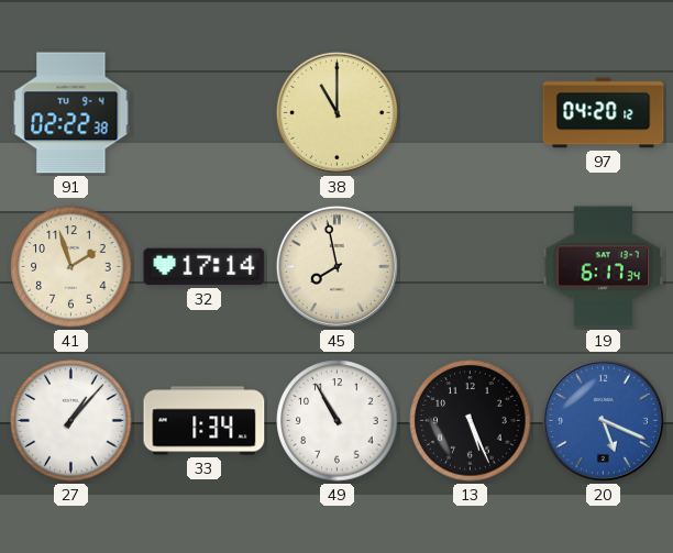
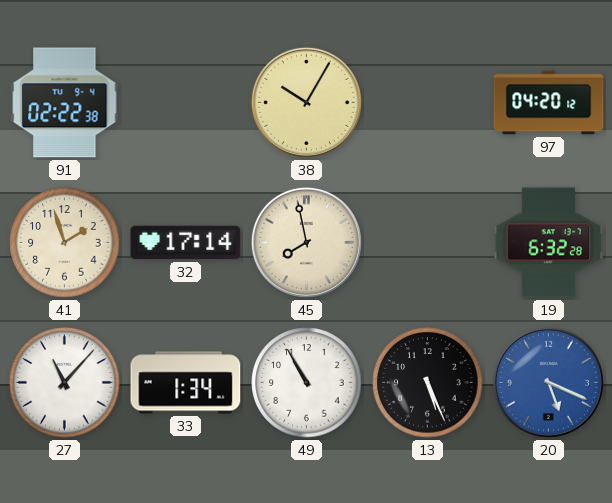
38: 11:00 -> 10:05 (306, 102)
19: 6:17 -> 6:32 (549, 243)
27: 1:07 -> 11:07 (65, 383)
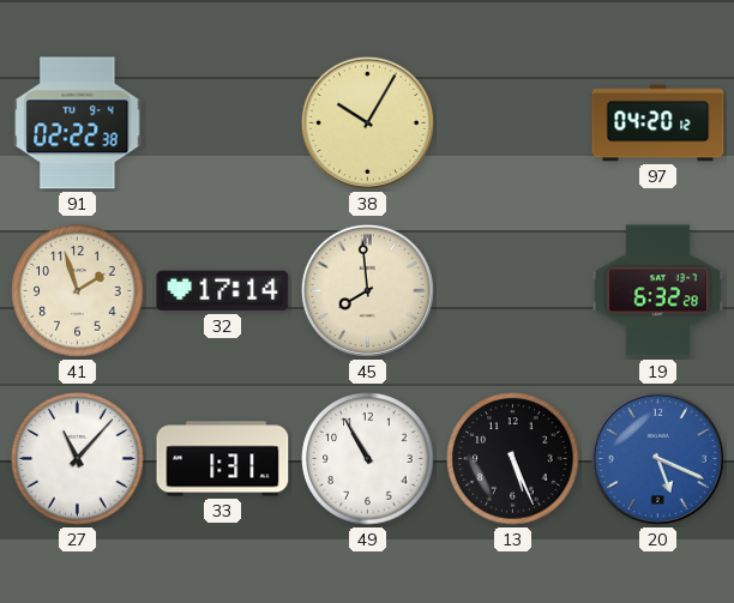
45: 7:58 -> 7:59 (367, 290)
33: 1:34 -> 1:31 (223, 459)
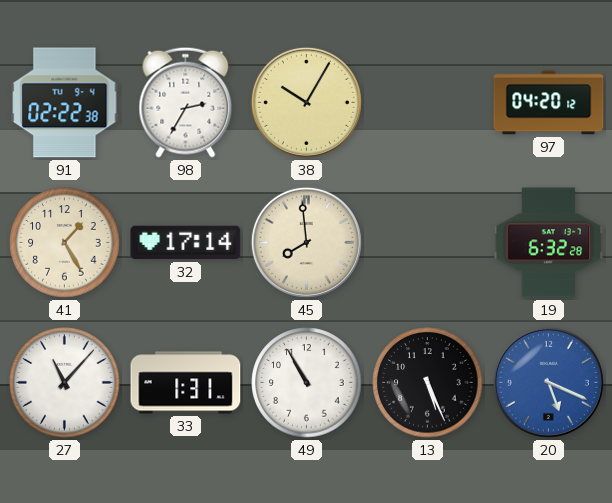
98: none -> 2:35 (186, 102)
41: 1:57 -> 1:25 (65, 243)
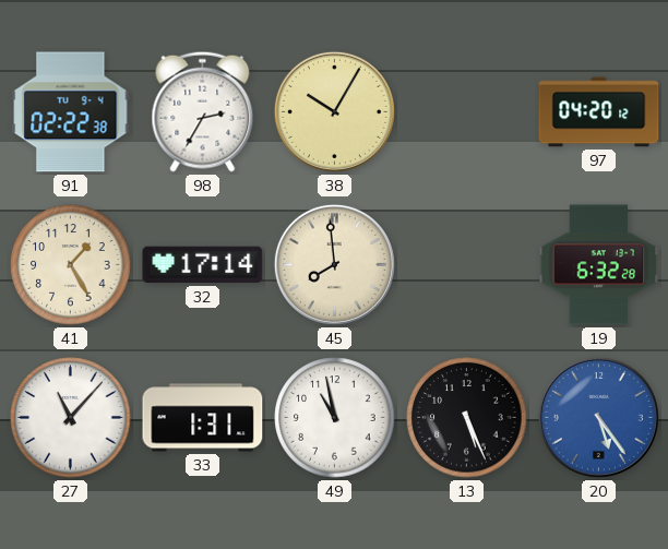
49: 10:55 -> 10:58 (335, 418)
20: 5:19 -> 5:24 (598, 417)
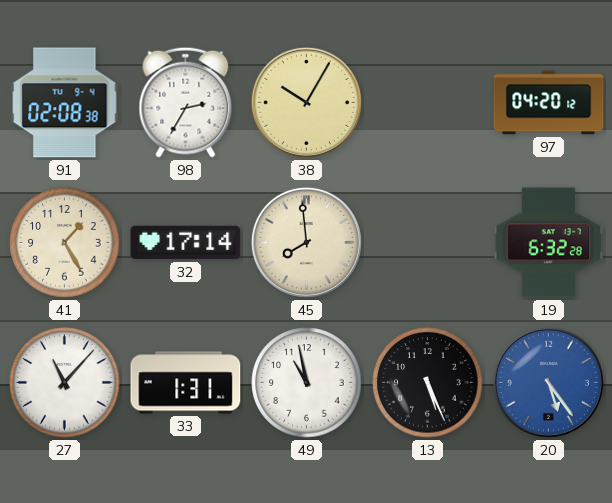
91: 02:22 -> 02:08 (65, 103)
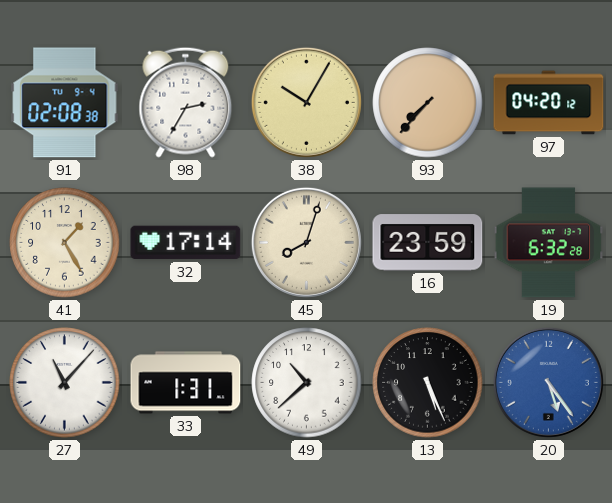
93: none -> 7:37 (428, 103)
45: 7:59 -> 8:03 (306, 242)
16: none -> 23:59 (428, 243)
49: 10:58 -> 10:38 (307, 383)
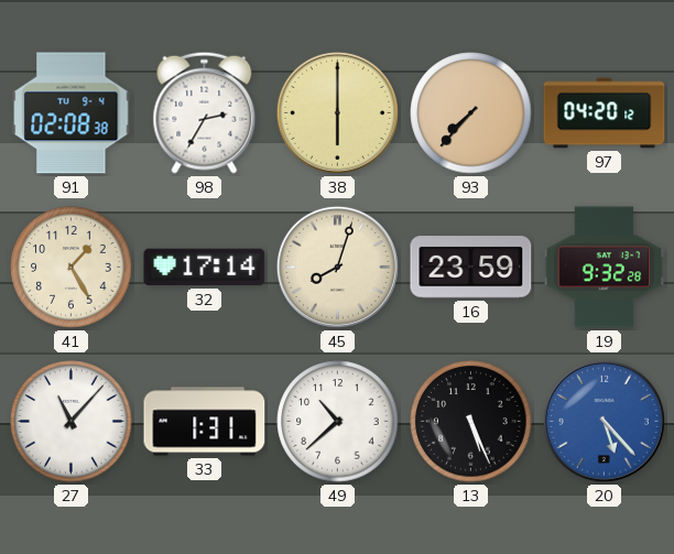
38: 10:05 -> 6:00 (337, 112)
19: 6:32 -> 9:32 (605, 268)
20: 5:24 -> 5:23 (604, 421)
